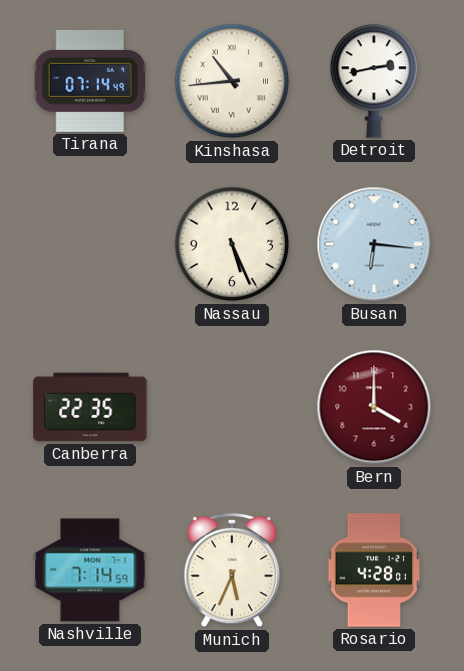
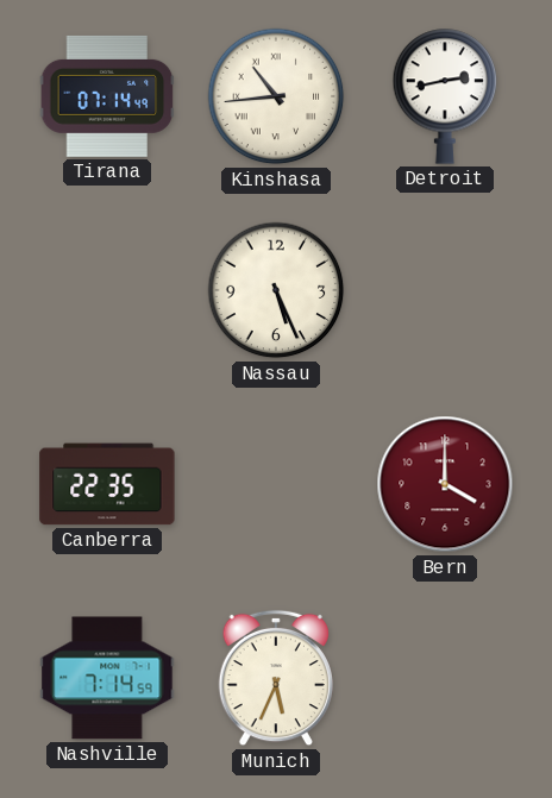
Busan: 6:16 -> none (374, 244)
Rosario: 4:28 -> none (373, 570)
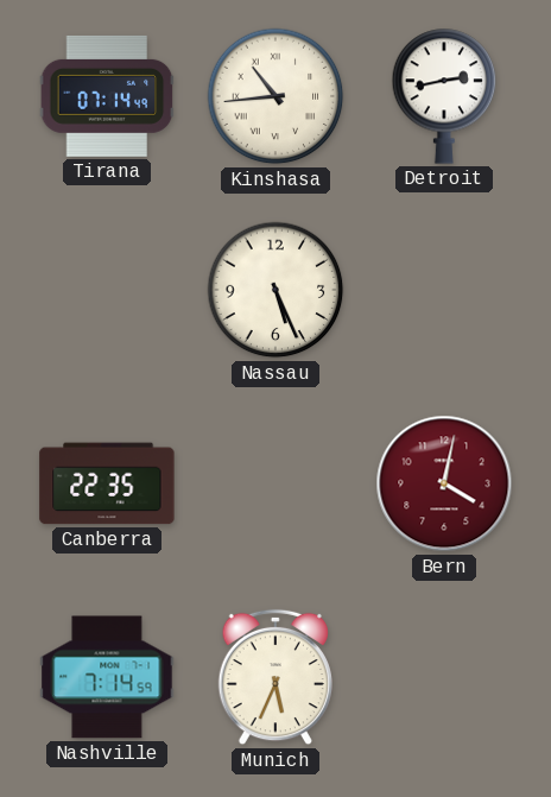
Bern: 4:00 -> 4:02 (444, 483)
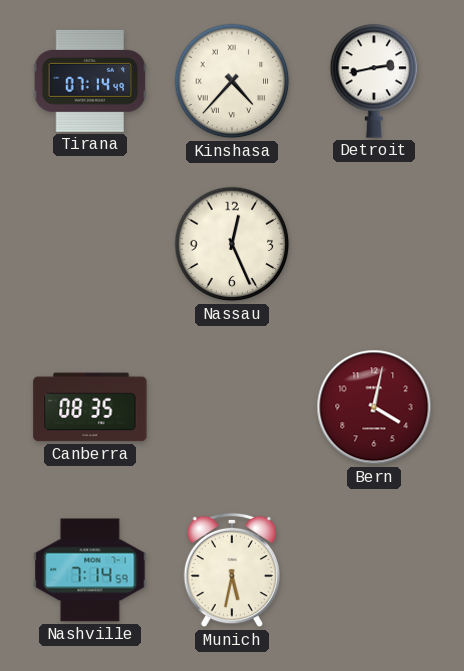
Kinshasa: 10:44 -> 4:37 (232, 81)
Nassau: 5:26 -> 12:26 (232, 244)
Canberra: 22:35 -> 08:35 (90, 407)
Munich: 5:34 -> 5:32 (232, 570)
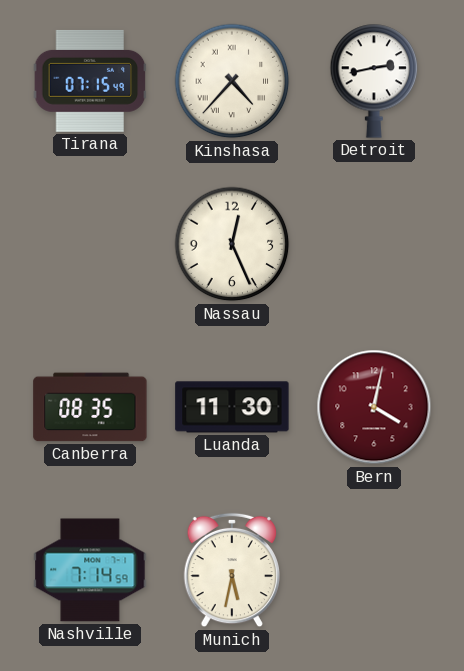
Tirana: 07:14 -> 07:15 (90, 81)
Luanda: none -> 11:30 (232, 407)
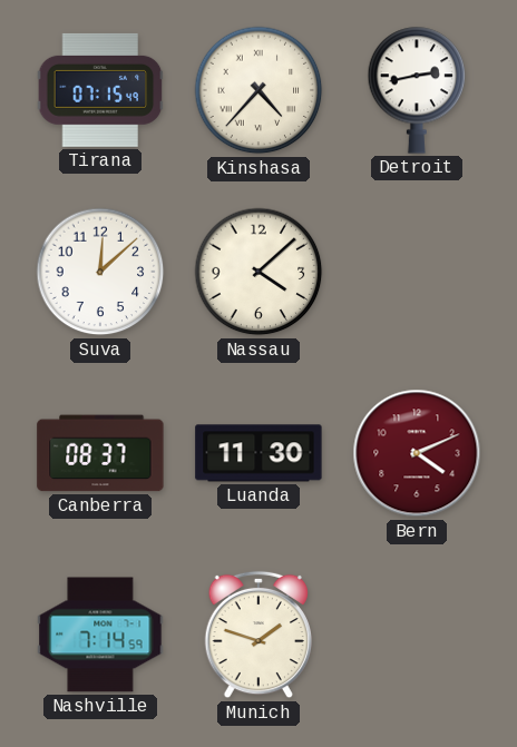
Suva: none -> 12:08 (100, 272)
Nassau: 12:26 -> 4:08 (258, 272)
Canberra: 08:35 -> 08:37 (100, 453)
Bern: 4:02 -> 4:11 (417, 453)
Munich: 5:32 -> 1:48 (258, 635)
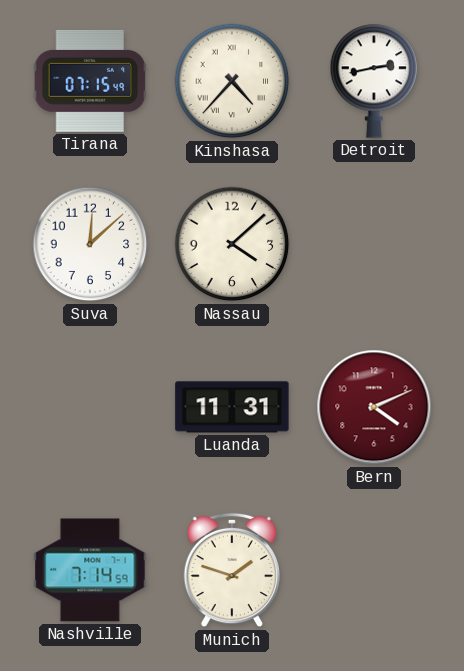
Canberra: 08:37 -> none (100, 453)
Luanda: 11:30 -> 11:31 (232, 407)
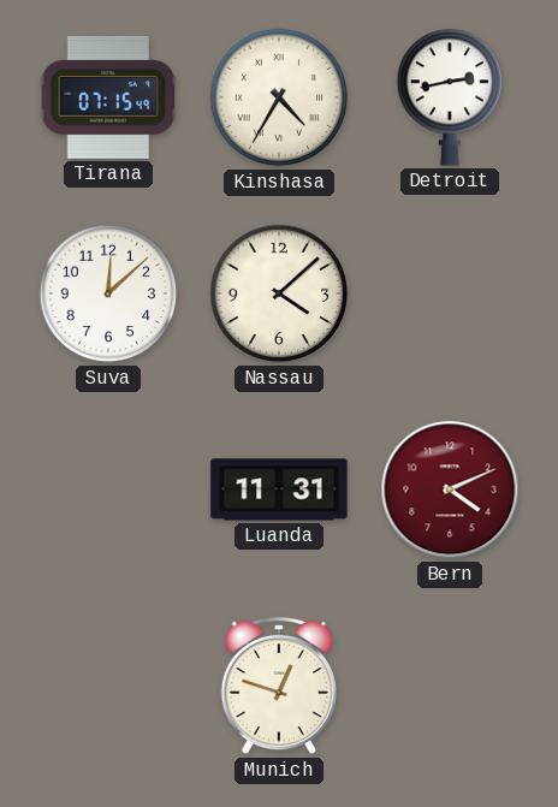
Kinshasa: 4:37 -> 4:35 (279, 97)
Nashville: 7:14 -> none (90, 570)
Munich: 1:48 -> 12:48 (279, 686)
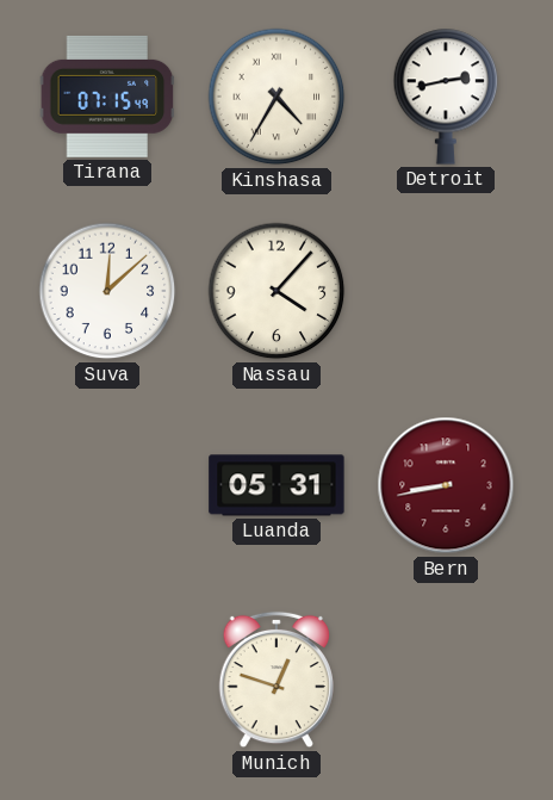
Nassau: 4:08 -> 4:07 (276, 291)
Luanda: 11:31 -> 05:31 (276, 485)
Bern: 4:11 -> 8:43 (446, 485)
